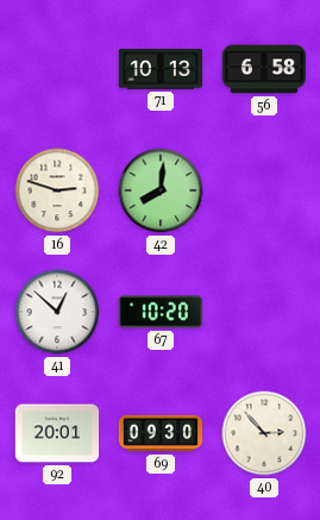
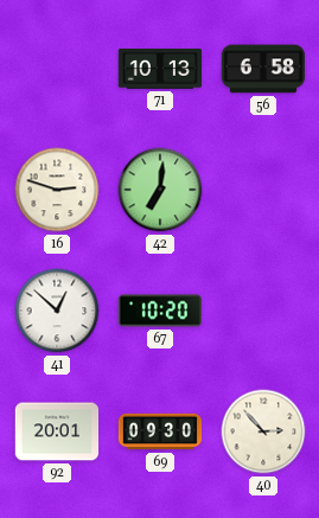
42: 8:01 -> 7:01 (160, 190)
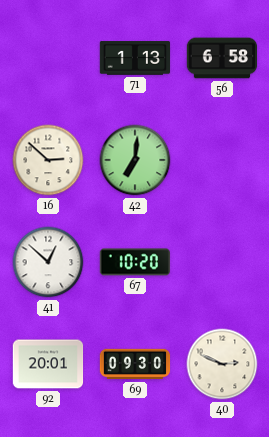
71: 10:13 -> 1:13 (135, 58)
16: 2:48 -> 2:52 (48, 160)
40: 2:53 -> 2:49 (222, 364)
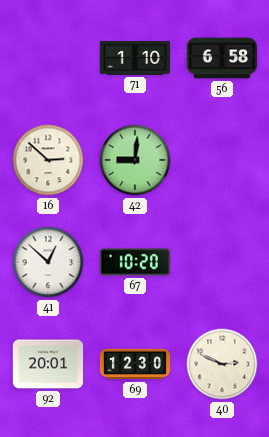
71: 1:13 -> 1:10 (135, 58)
42: 7:01 -> 9:01 (135, 160)
69: 09:30 -> 12:30 (135, 364)
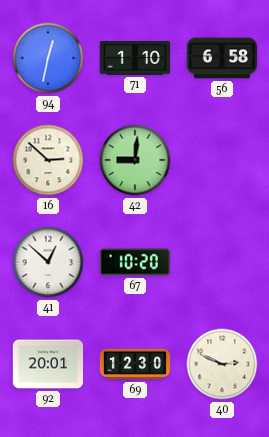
94: none -> 12:32 (48, 58)
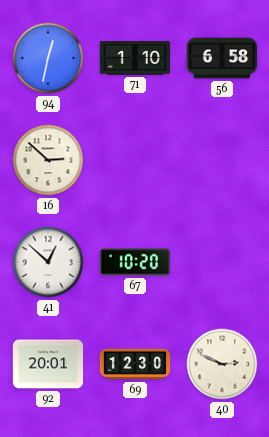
42: 9:01 -> none (135, 160)
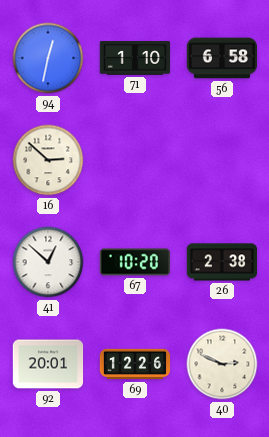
26: none -> 2:38 (222, 262)
69: 12:30 -> 12:26 (135, 364)
